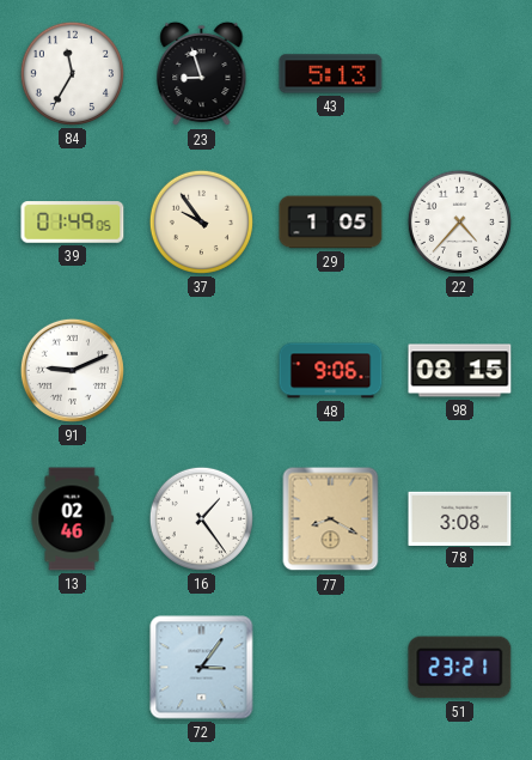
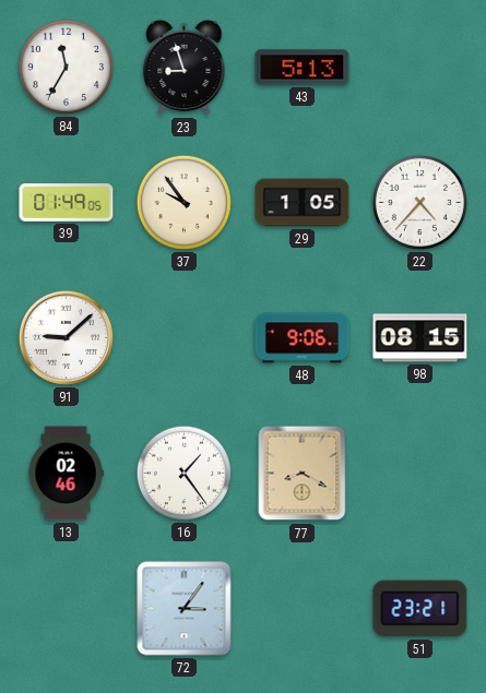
91: 9:11 -> 9:08 (66, 337)
78: 3:08 -> none (460, 518)
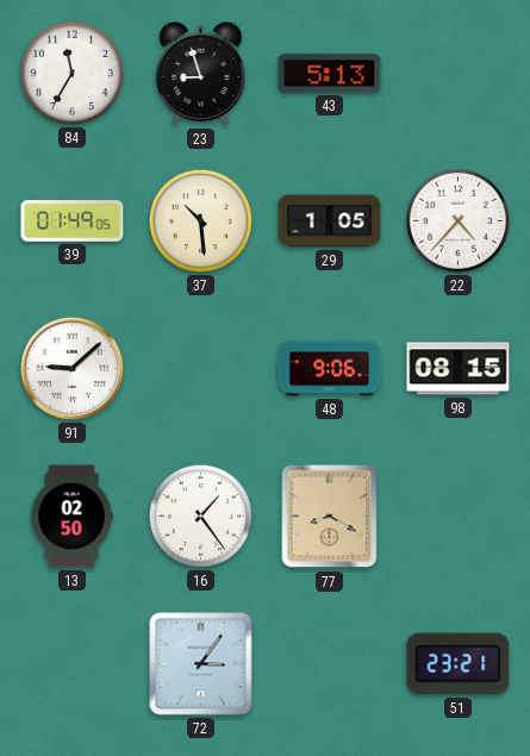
37: 9:54 -> 10:29 (200, 220)
13: 02:46 -> 02:50 (71, 517)
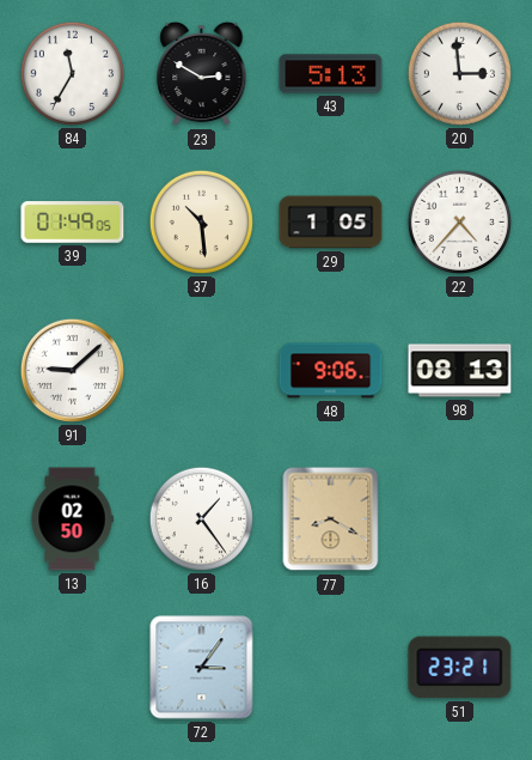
23: 8:57 -> 2:50 (202, 74)
20: none -> 2:59 (459, 73)
98: 08:15 -> 08:13 (460, 371)
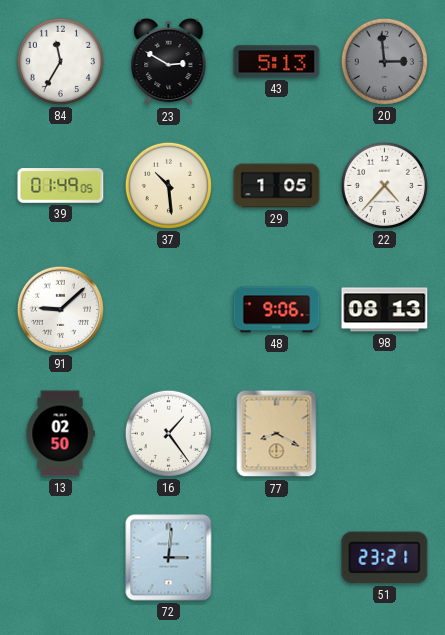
20 dial: white -> grey (384, 61)
72: 3:06 -> 3:01 (169, 558)
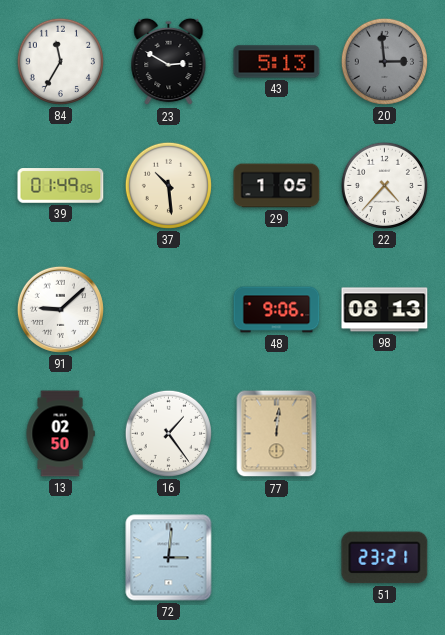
77: 8:20 -> 12:01 (277, 434)
